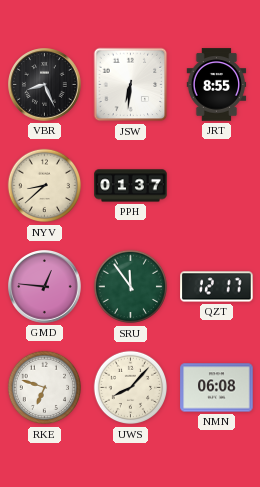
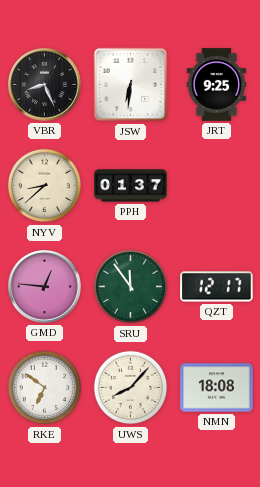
JRT: 8:55 -> 9:25 (217, 85)
RKE: 6:48 -> 6:51 (45, 388)
NMN: 06:08 -> 18:08 (217, 388)
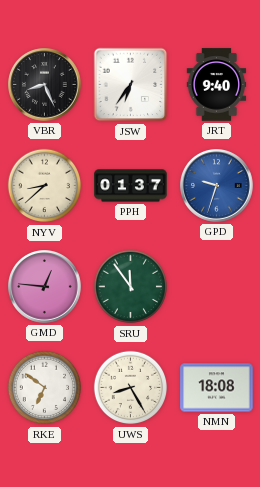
JSW: 6:31 -> 6:36 (131, 85)
JRT: 9:25 -> 9:40 (217, 85)
GPD: none -> 9:33 (217, 186)
QZT: 12:17 -> none (217, 287)
UWS: 8:07 -> 8:25 (131, 388)
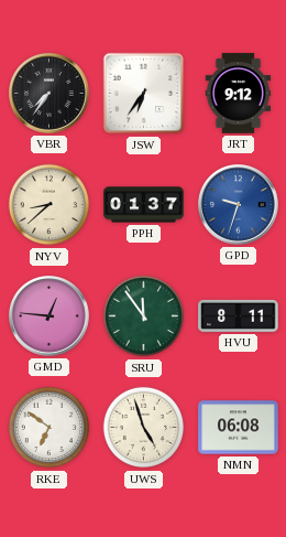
VBR: 8:26 -> 7:36 (50, 94)
JRT: 9:40 -> 9:12 (239, 94)
HVU: none -> 8:11 (239, 315)
UWS: 8:25 -> 4:57 (144, 428)
NMN: 18:08 -> 06:08 (239, 428)
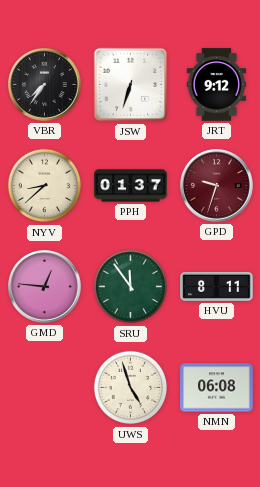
JSW: 6:36 -> 6:33 (131, 85)
GPD dial: blue -> burgundy (217, 186)
RKE: 6:51 -> none (50, 428)
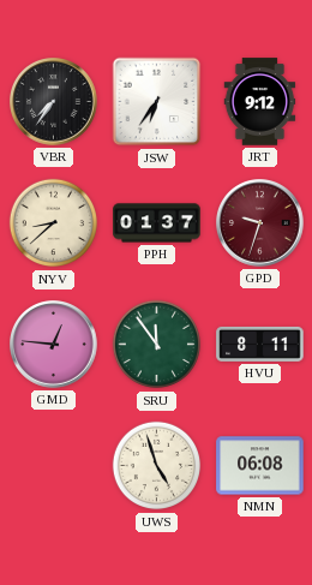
JSW: 6:33 -> 6:36 (157, 102)
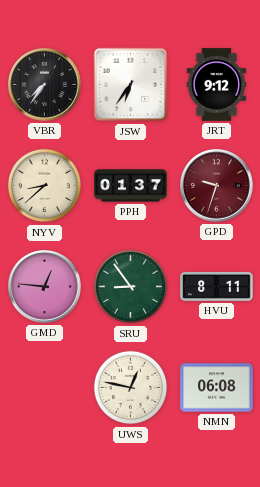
SRU: 11:54 -> 8:54 (131, 287)
UWS: 4:57 -> 12:47 (131, 388)
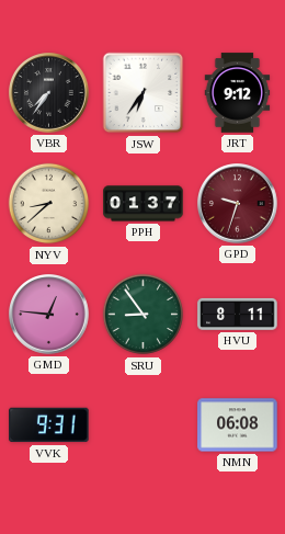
VVK: none -> 9:31 (49, 425)
UWS: 12:47 -> none (131, 388)
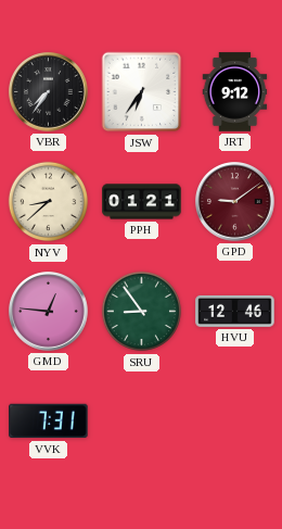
PPH: 01:37 -> 01:21 (142, 202)
GPD: 9:33 -> 9:09 (235, 202)
HVU: 8:11 -> 12:46 (235, 311)
VVK: 9:31 -> 7:31 (49, 421)
NMN: 06:08 -> none (238, 425)
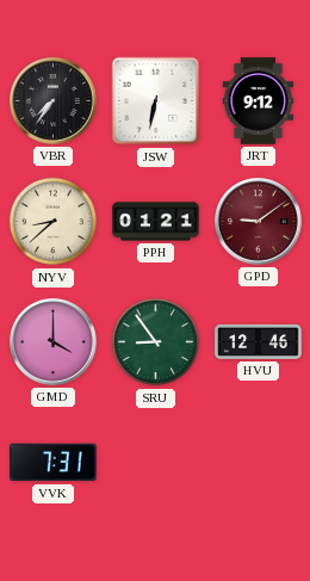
JSW: 6:36 -> 6:32 (156, 101)
GMD: 12:46 -> 4:00 (54, 342)
